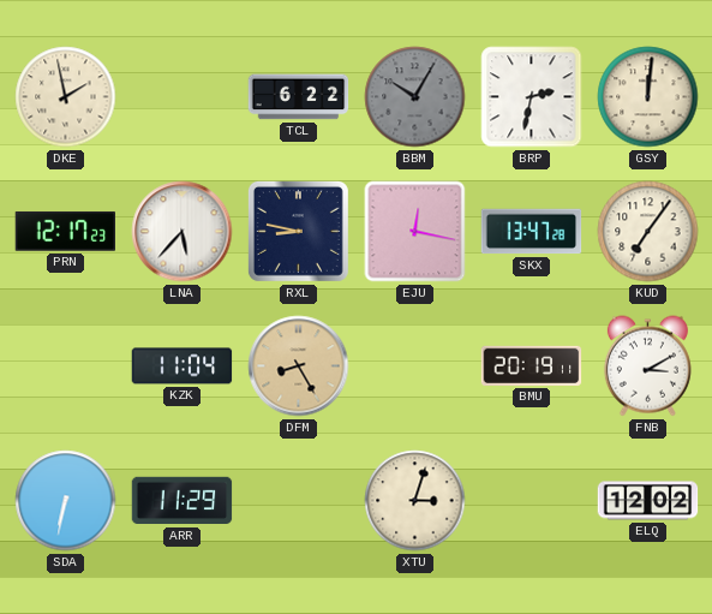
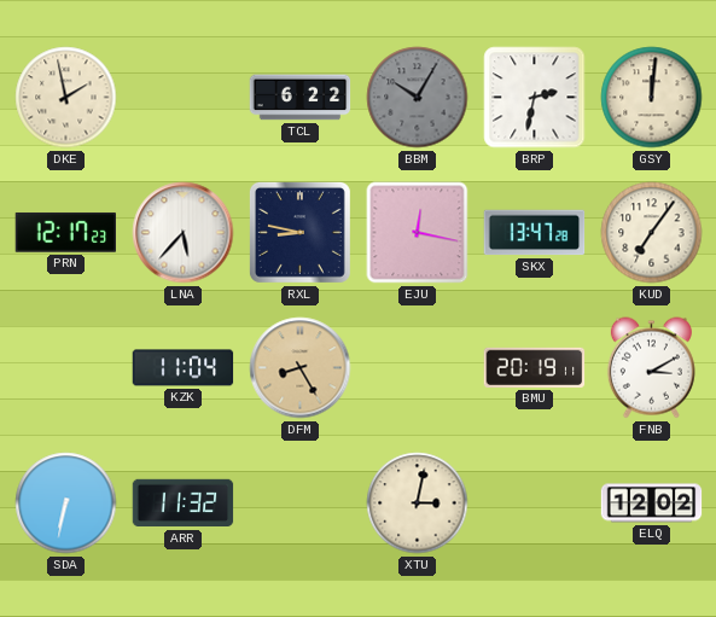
ARR: 11:29 -> 11:32 (184, 504)
XTU: 3:03 -> 3:02 (418, 504)
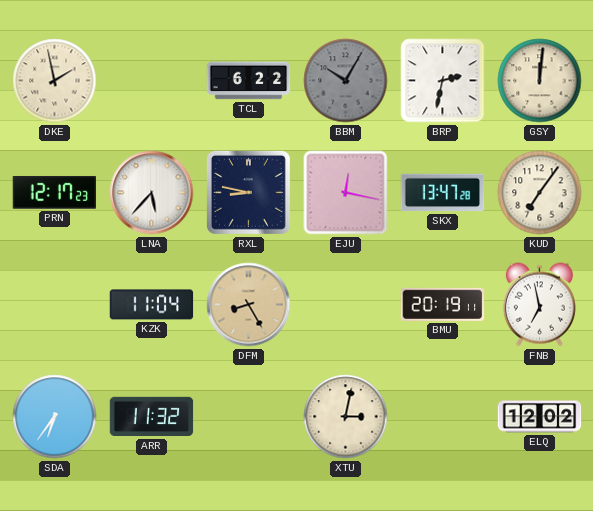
FNB: 3:10 -> 6:58 (539, 305)
SDA: 6:32 -> 6:36 (55, 417)
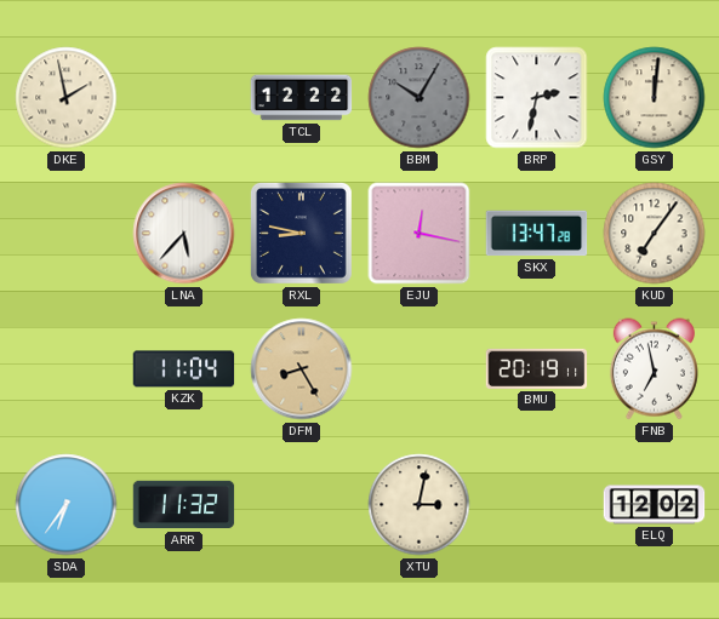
TCL: 6:22 -> 12:22 (302, 98)
PRN: 12:17 -> none (55, 193)
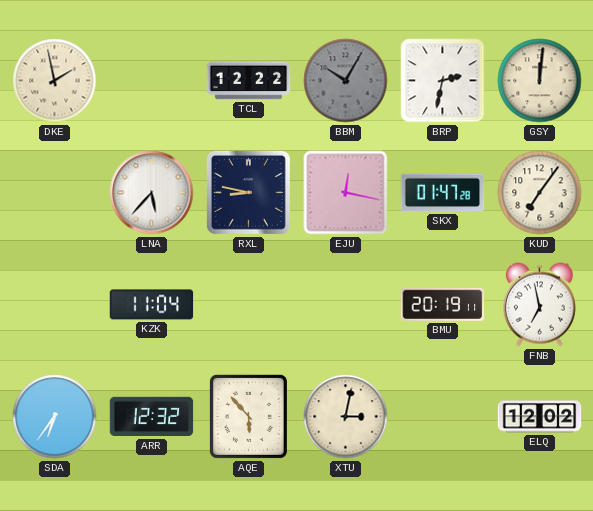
SKX: 13:47 -> 01:47 (443, 193)
DFM: 8:25 -> none (302, 369)
ARR: 11:32 -> 12:32 (152, 417)
AQE: none -> 5:53 (248, 416)
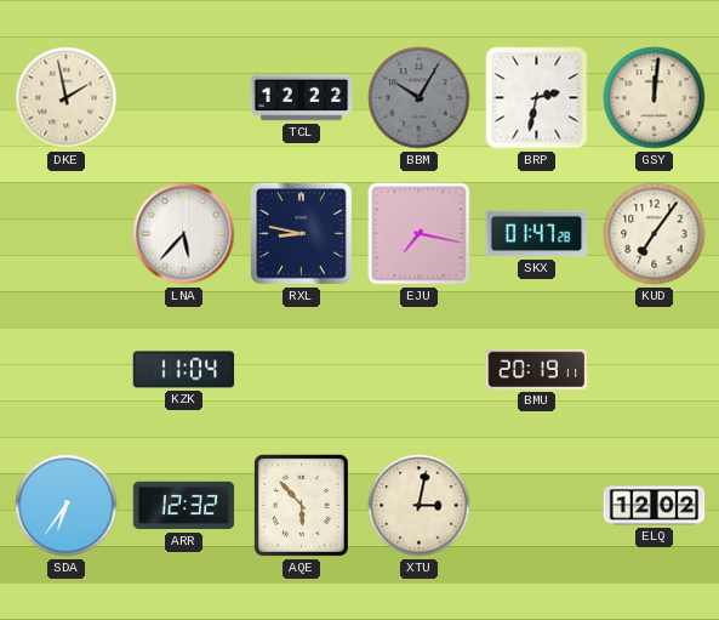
EJU: 12:17 -> 7:17 (420, 234)
FNB: 6:58 -> none (539, 305)
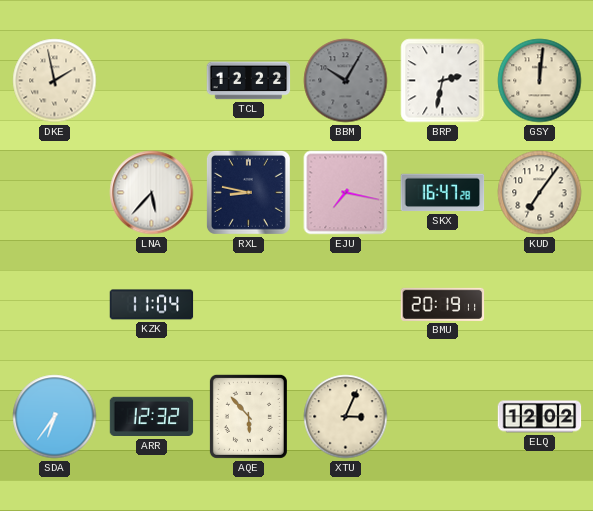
SKX: 01:47 -> 16:47 (443, 193)
XTU: 3:02 -> 3:04 (346, 417)
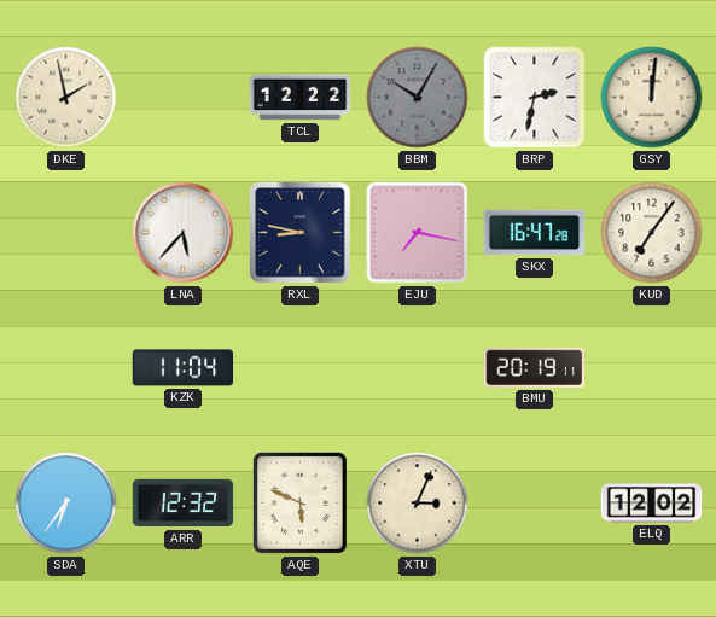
AQE: 5:53 -> 5:49 (299, 502)
